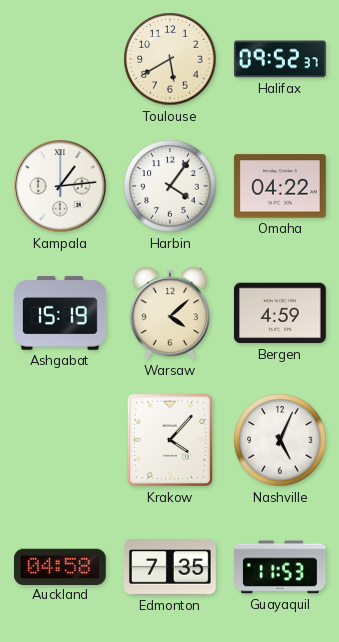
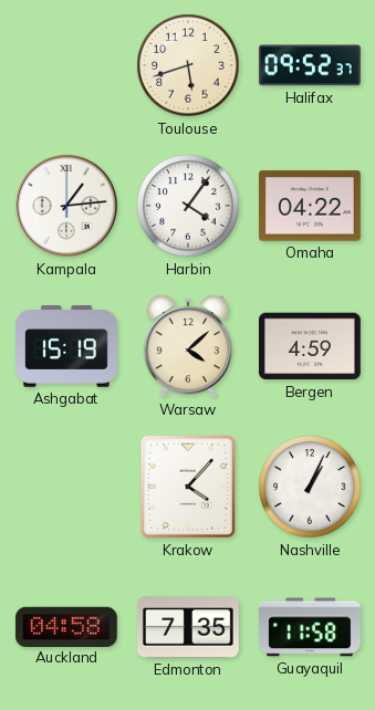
Toulouse: 5:40 -> 5:42 (188, 65)
Nashville: 5:04 -> 1:04 (310, 487)
Guayaquil: 11:53 -> 11:58 (310, 627)
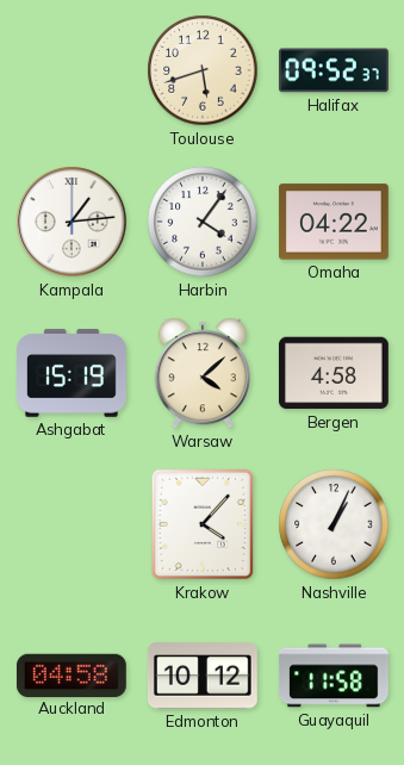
Bergen: 4:59 -> 4:58 (334, 373)
Edmonton: 7:35 -> 10:12 (203, 676)
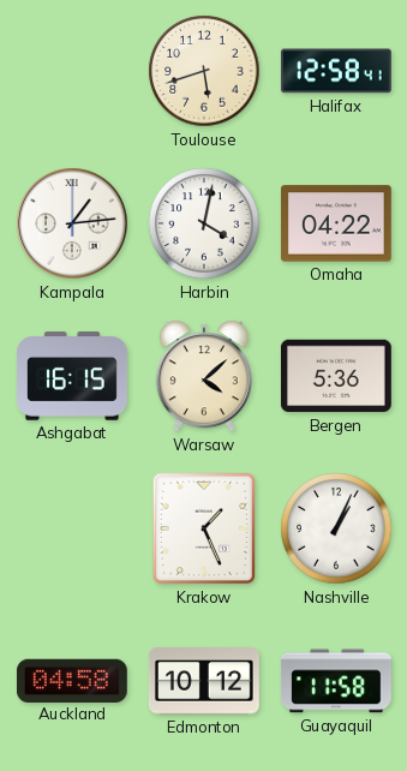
Halifax: 09:52 -> 12:58 (336, 71)
Harbin: 4:06 -> 4:02 (204, 223)
Ashgabat: 15:19 -> 16:15 (73, 376)
Bergen: 4:58 -> 5:36 (336, 376)
Krakow: 4:07 -> 1:26 (204, 528)
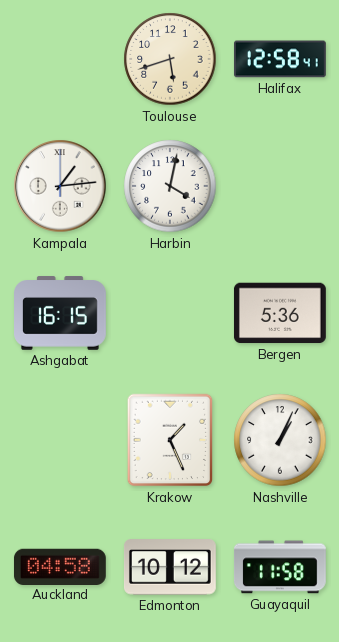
Omaha: 04:22 -> none (336, 223)
Warsaw: 4:08 -> none (204, 376)
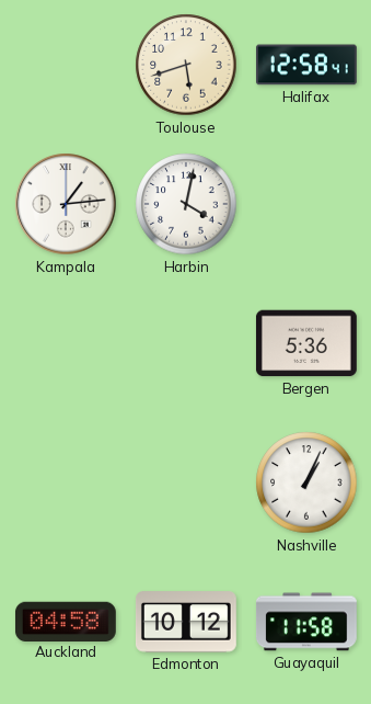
Ashgabat: 16:15 -> none (61, 313)
Krakow: 1:26 -> none (170, 440)
